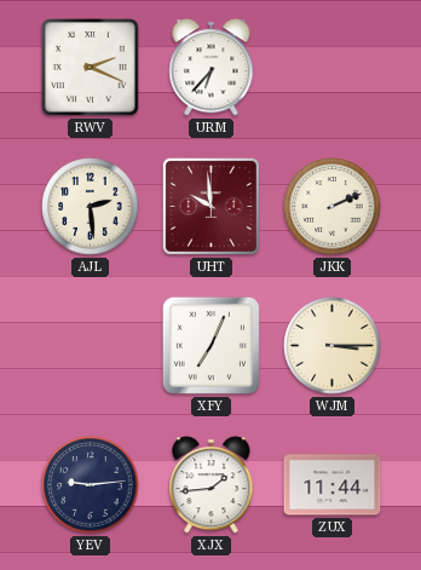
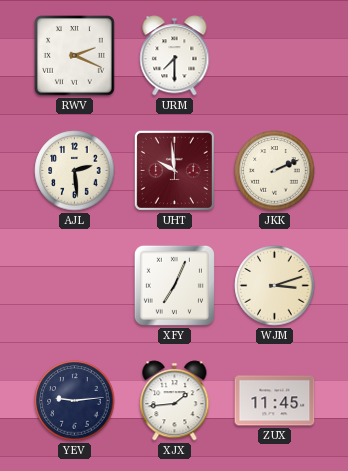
URM: 6:37 -> 7:30 (175, 56)
WJM: 3:15 -> 3:12 (275, 286)
ZUX: 11:44 -> 11:45 (275, 401)
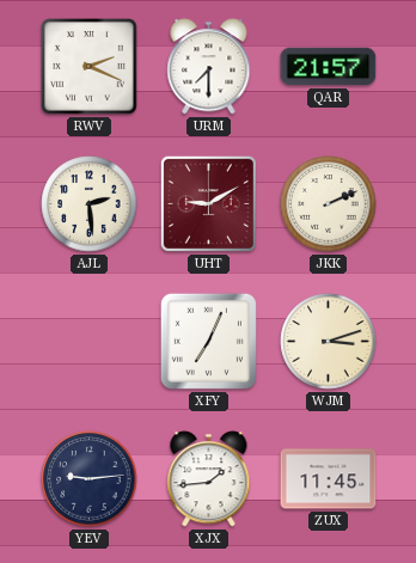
QAR: none -> 21:57 (329, 67)
UHT: 9:59 -> 9:10 (208, 203)
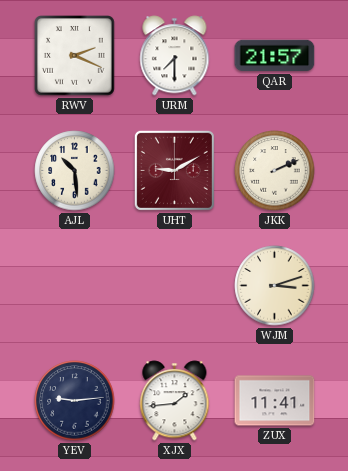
AJL: 2:29 -> 10:29 (75, 171)
XFY: 7:04 -> none (208, 341)
ZUX: 11:45 -> 11:41 (275, 401)
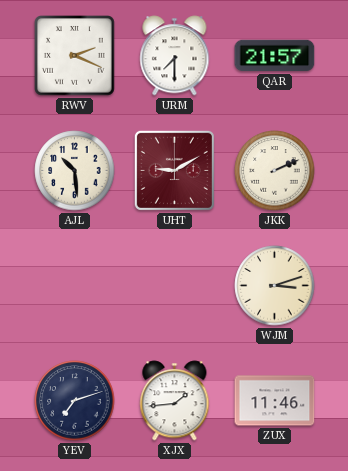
YEV: 9:14 -> 7:12 (75, 401)
ZUX: 11:41 -> 11:46 (275, 401)
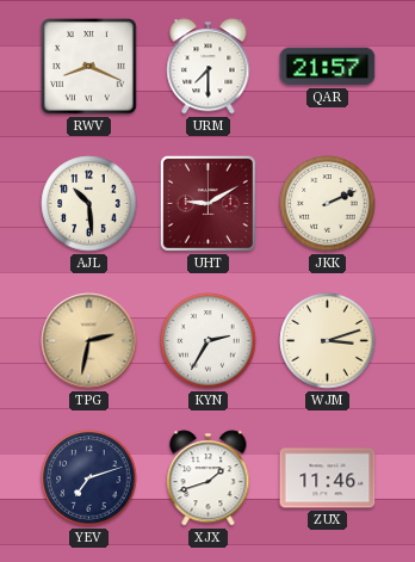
RWV: 2:19 -> 8:19 (89, 67)
TPG: none -> 2:32 (89, 341)
KYN: none -> 2:35 (209, 341)
XJX: 1:44 -> 1:42 (209, 478)
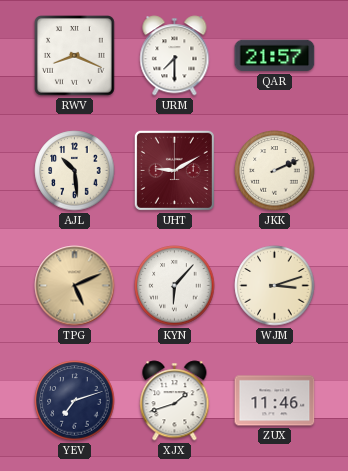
TPG: 2:32 -> 5:11 (75, 286)
KYN: 2:35 -> 6:07 (175, 286)
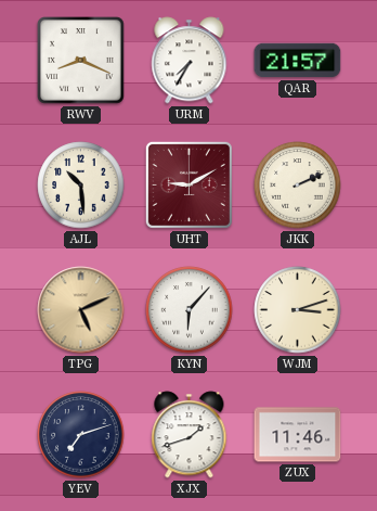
URM: 7:30 -> 7:35 (190, 61)
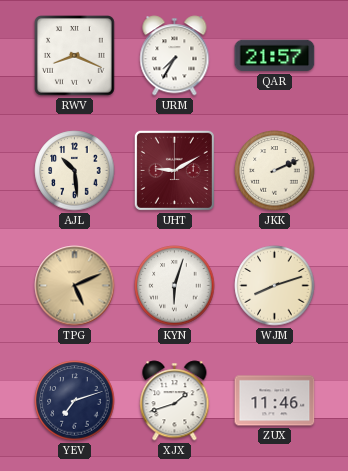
KYN: 6:07 -> 6:03 (175, 286)
WJM: 3:12 -> 8:12 (275, 286)
